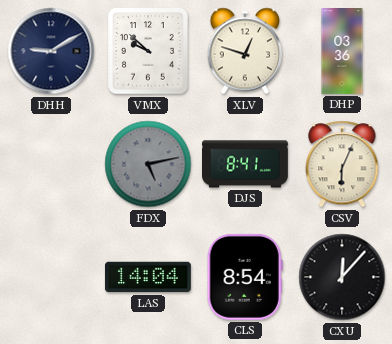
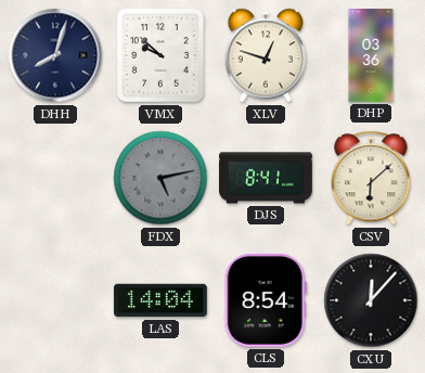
DHH: 9:10 -> 8:03 (55, 55)
CSV: 6:04 -> 6:08 (371, 178)
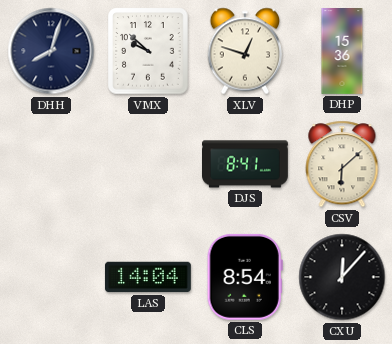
DHP: 03:36 -> 15:36 (342, 52)
FDX: 5:13 -> none (160, 178)
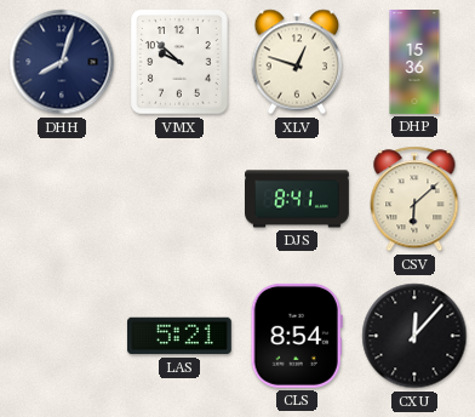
LAS: 14:04 -> 5:21 (179, 336)
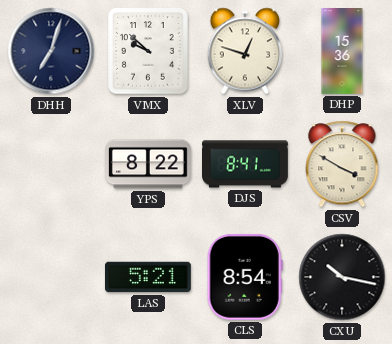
DHH: 8:03 -> 7:03 (51, 51)
YPS: none -> 8:22 (149, 164)
CSV: 6:08 -> 3:50 (342, 164)
CXU: 12:07 -> 10:17 (342, 277)
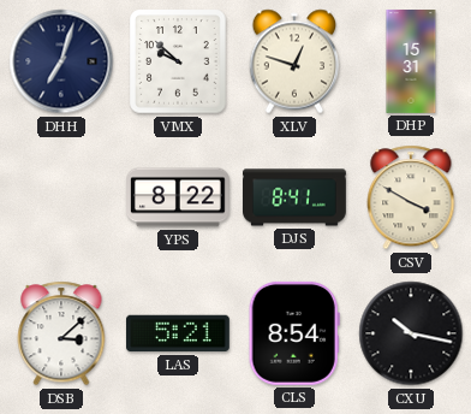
DHP: 15:36 -> 15:31 (411, 63)
DSB: none -> 3:08 (61, 333)
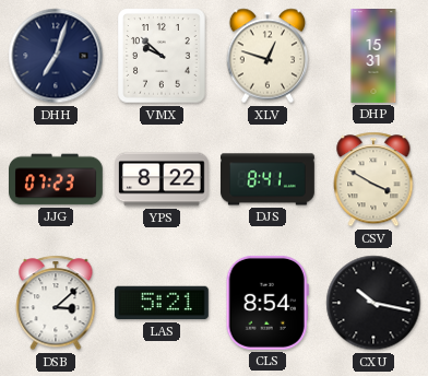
JJG: none -> 07:23 (57, 179)
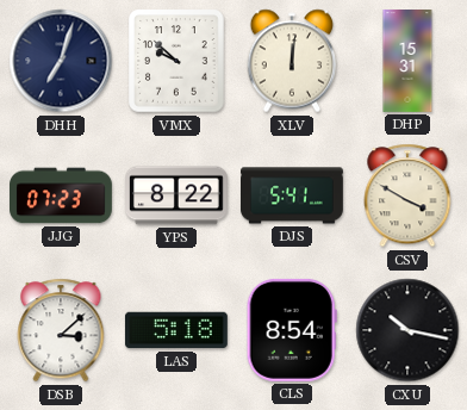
XLV: 12:48 -> 12:01 (292, 61)
DJS: 8:41 -> 5:41 (293, 195)
LAS: 5:21 -> 5:18 (176, 330)
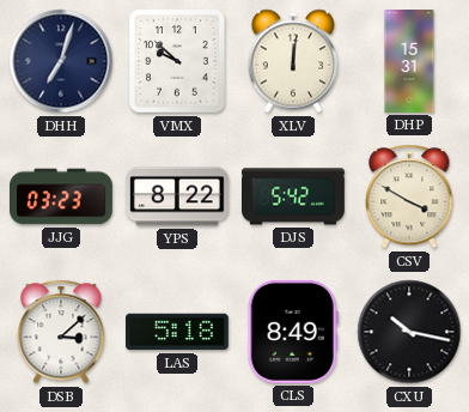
JJG: 07:23 -> 03:23 (62, 196)
DJS: 5:41 -> 5:42 (294, 196)
CLS: 8:54 -> 8:49 (293, 332)
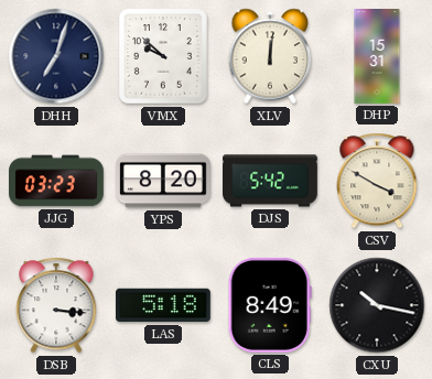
YPS: 8:22 -> 8:20 (164, 181)
DSB: 3:08 -> 3:16 (56, 305)
